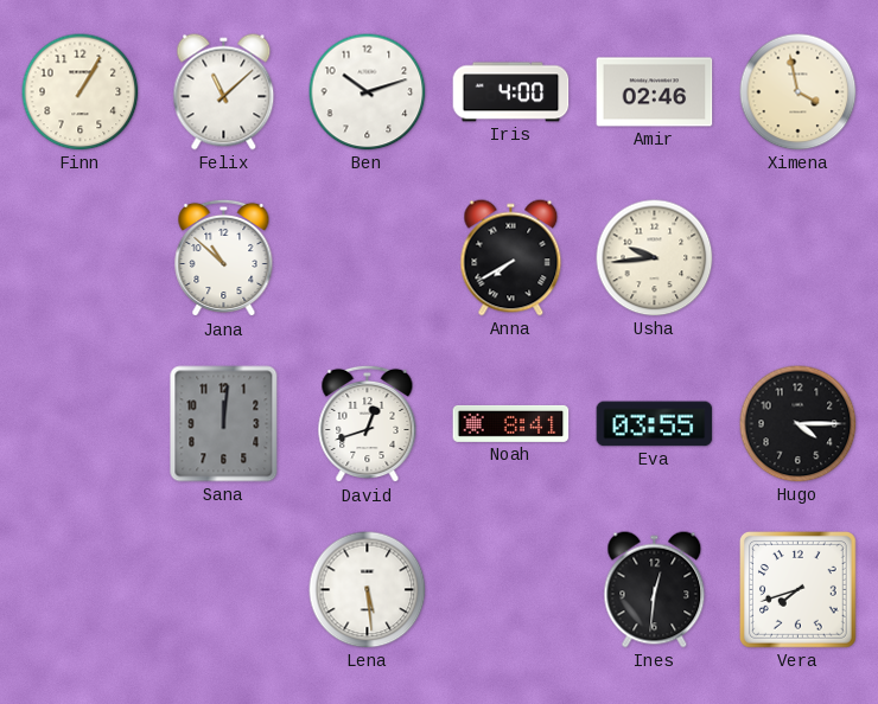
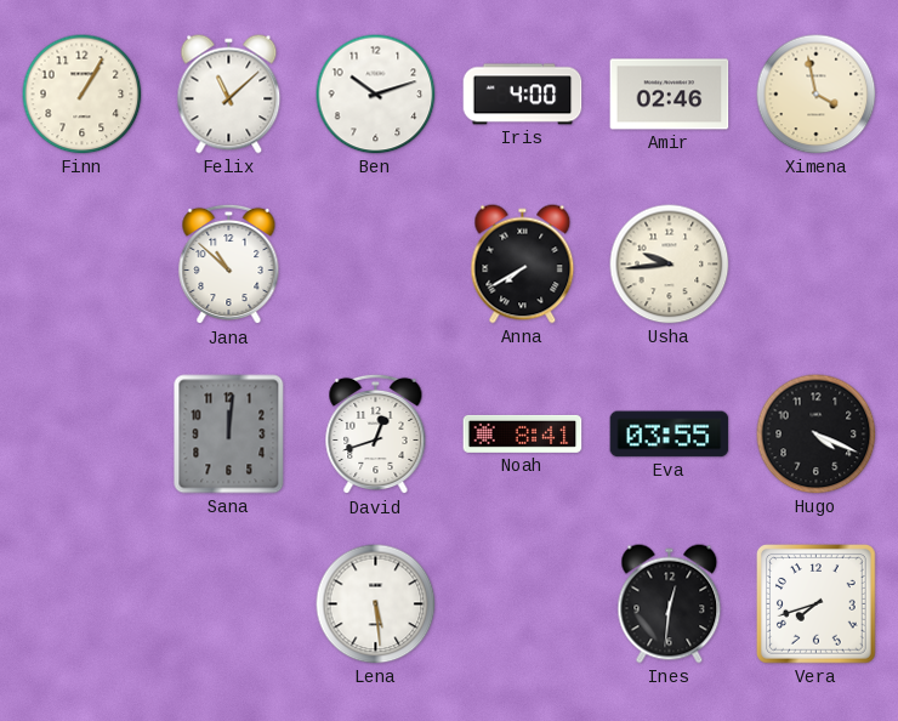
Hugo: 4:15 -> 4:19 (817, 435)
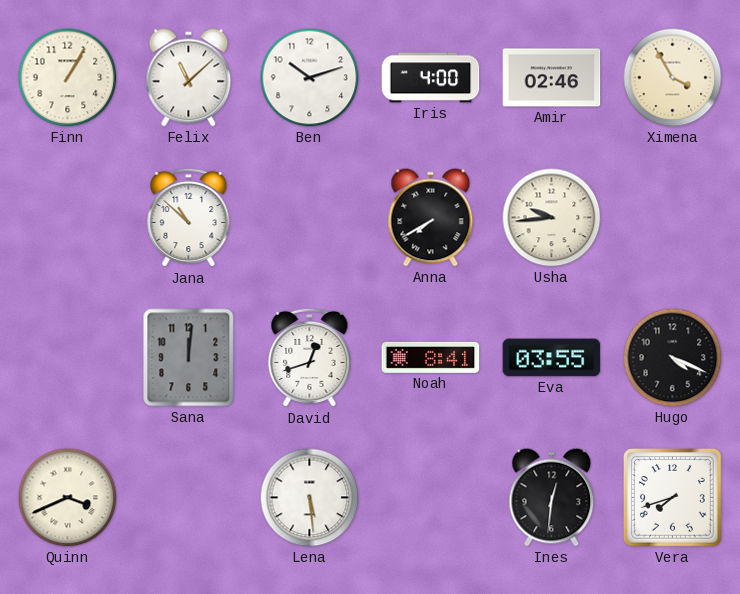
Ximena: 3:58 -> 3:55 (673, 78)
Quinn: none -> 3:41 (68, 498)
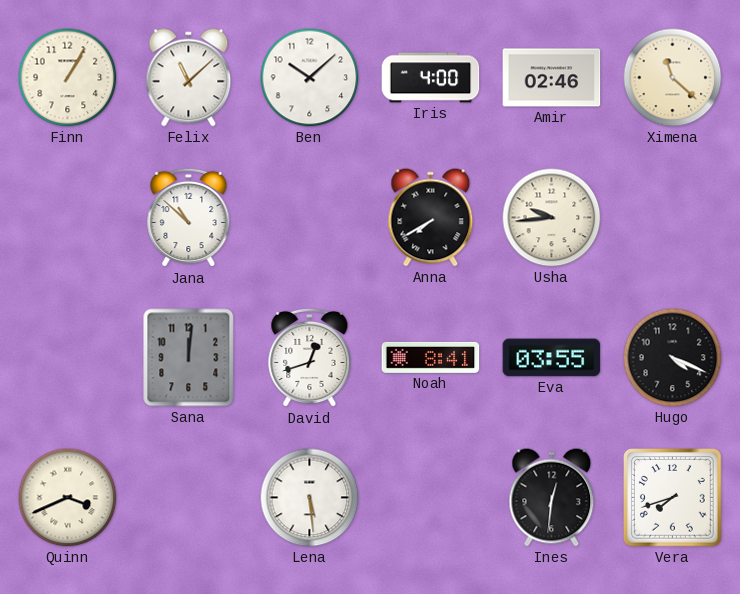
Ben: 10:12 -> 10:08 (310, 78)
Ximena: 3:55 -> 11:22 (673, 78)
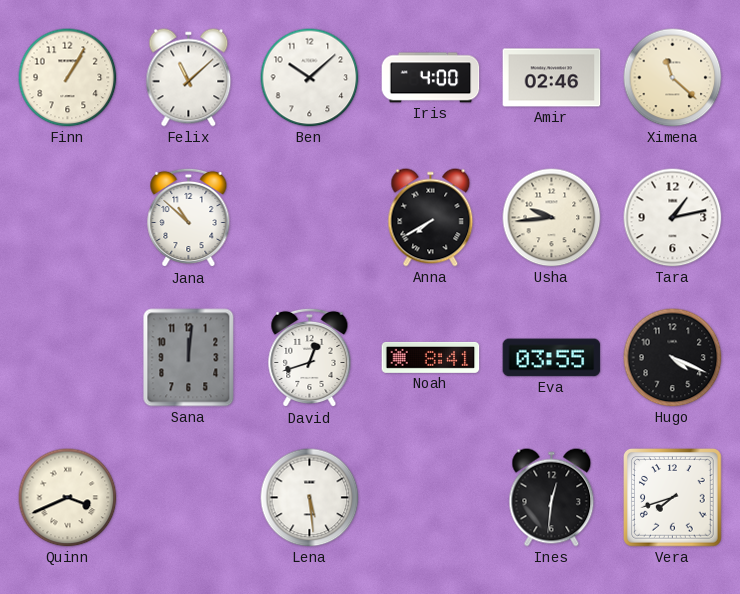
Tara: none -> 1:13 (673, 218)
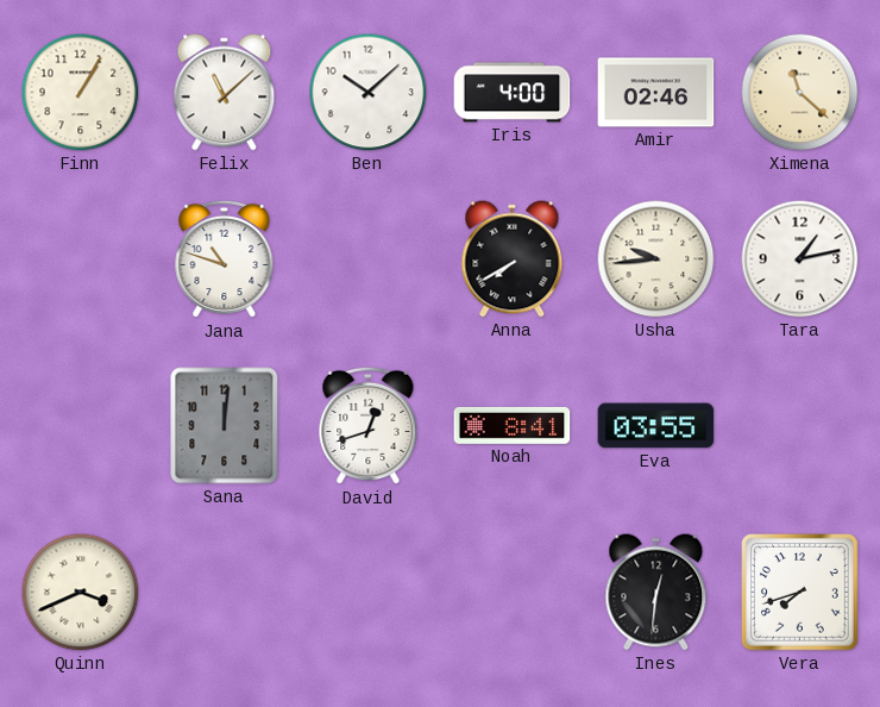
Jana: 10:52 -> 10:48 (225, 259)
Hugo: 4:19 -> none (673, 358)
Lena: 5:29 -> none (310, 498)
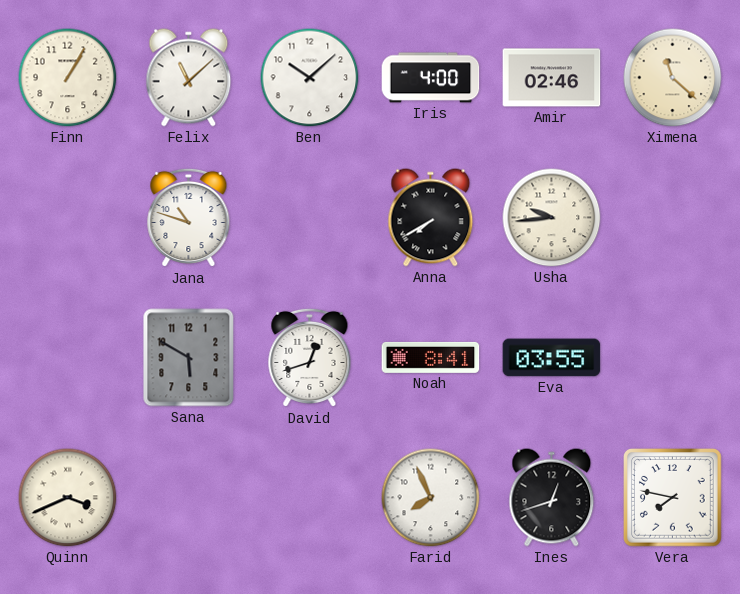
Tara: 1:13 -> none (800, 259)
Sana: 12:01 -> 5:50 (189, 358)
Farid: none -> 7:56 (431, 498)
Ines: 12:31 -> 12:42 (552, 498)
Vera: 7:42 -> 7:47 (673, 498)
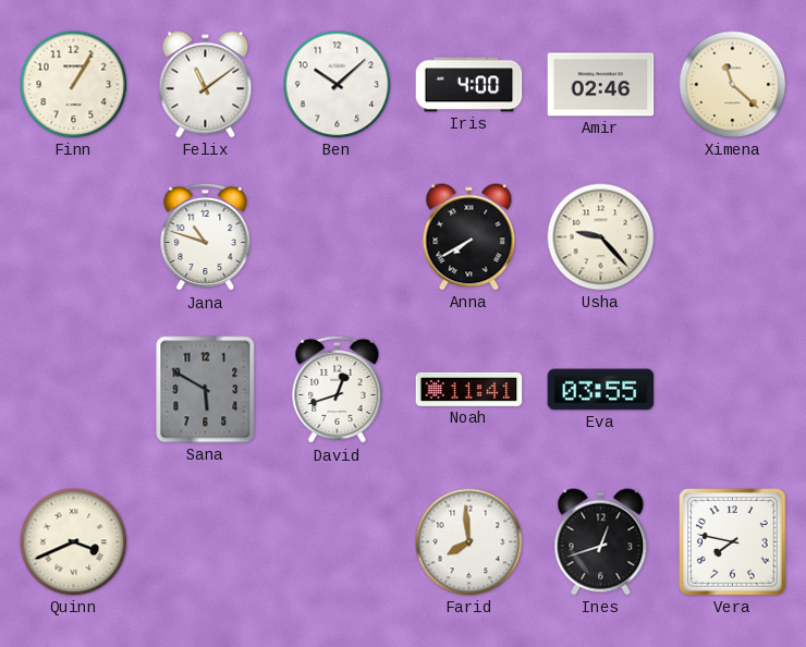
Felix: 11:08 -> 11:09 (206, 85)
Usha: 9:44 -> 9:23 (601, 237)
Noah: 8:41 -> 11:41 (469, 389)
Farid: 7:56 -> 7:59 (469, 542)
